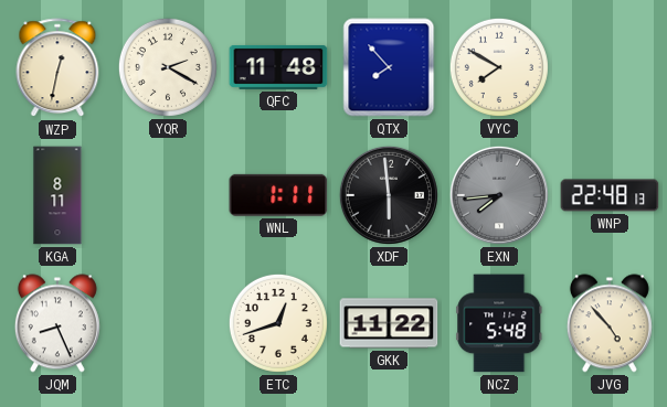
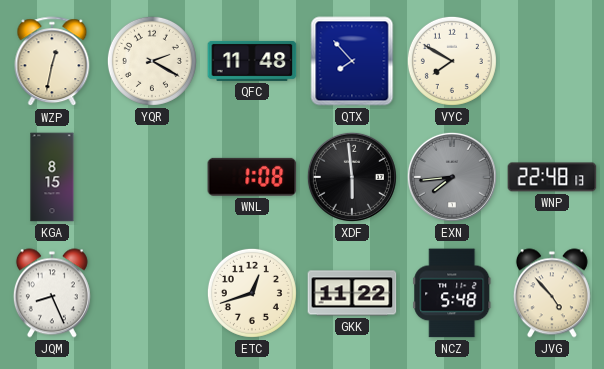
KGA: 8:11 -> 8:15 (52, 177)
WNL: 1:11 -> 1:08 (252, 177)
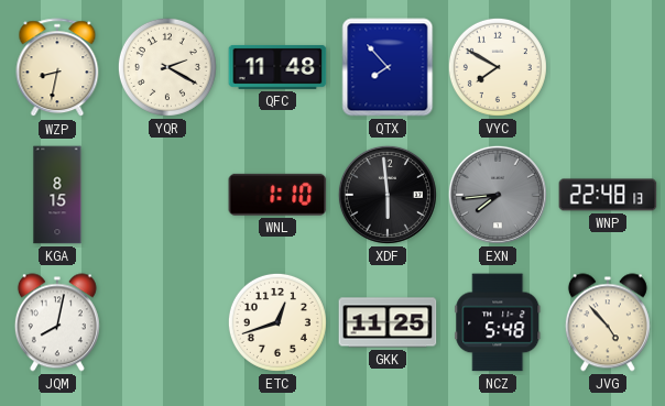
WZP: 12:32 -> 8:32 (57, 68)
WNL: 1:08 -> 1:10 (277, 195)
JQM: 8:26 -> 8:02 (57, 322)
GKK: 11:22 -> 11:25 (388, 322)
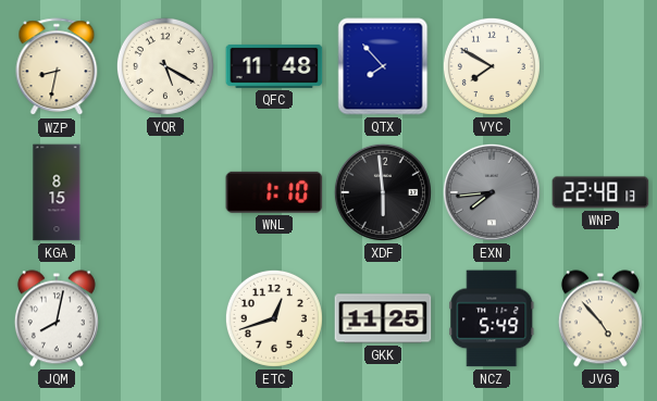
YQR: 2:20 -> 5:20 (165, 66)
NCZ: 5:48 -> 5:49 (492, 318)
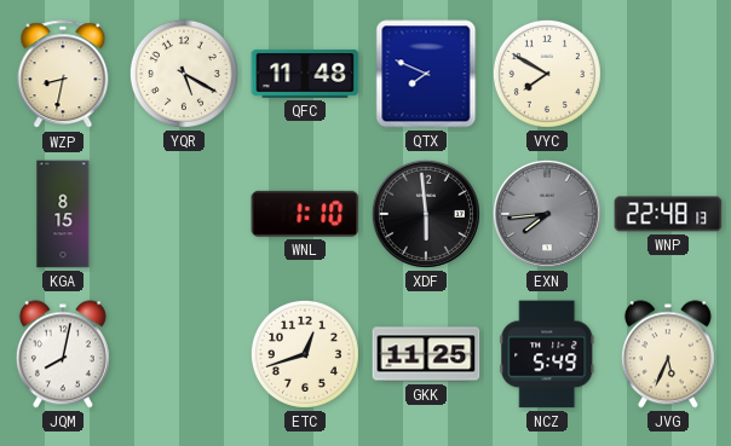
QTX: 7:53 -> 7:49 (426, 74)
JVG: 4:53 -> 5:34 (668, 354)
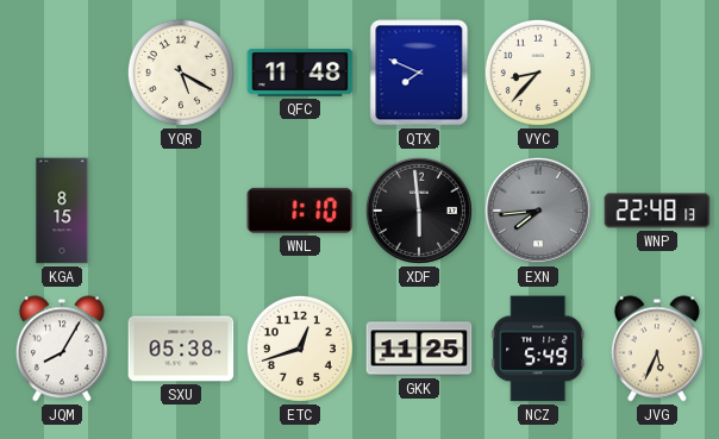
WZP: 8:32 -> none (63, 75)
VYC: 7:50 -> 8:37 (538, 73)
JQM: 8:02 -> 8:05 (62, 349)
SXU: none -> 05:38 (181, 349)
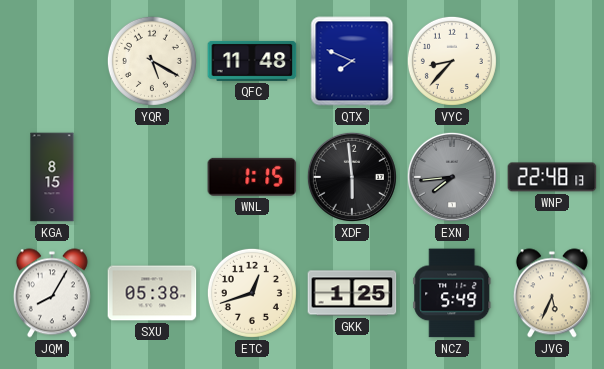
WNL: 1:10 -> 1:15 (252, 177)
GKK: 11:25 -> 1:25 (352, 293)
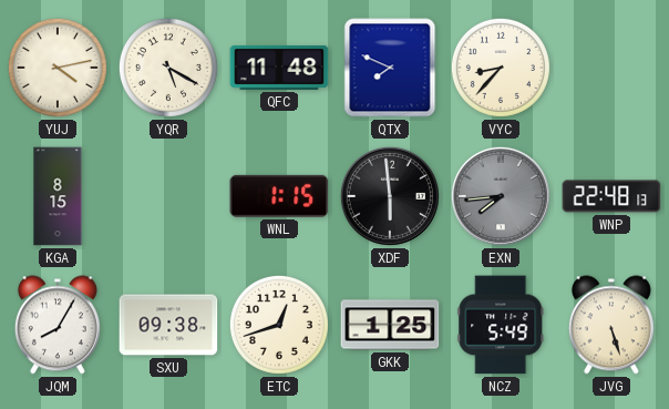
YUJ: none -> 4:13 (58, 68)
SXU: 05:38 -> 09:38 (168, 325)
JVG: 5:34 -> 5:27 (611, 325)
